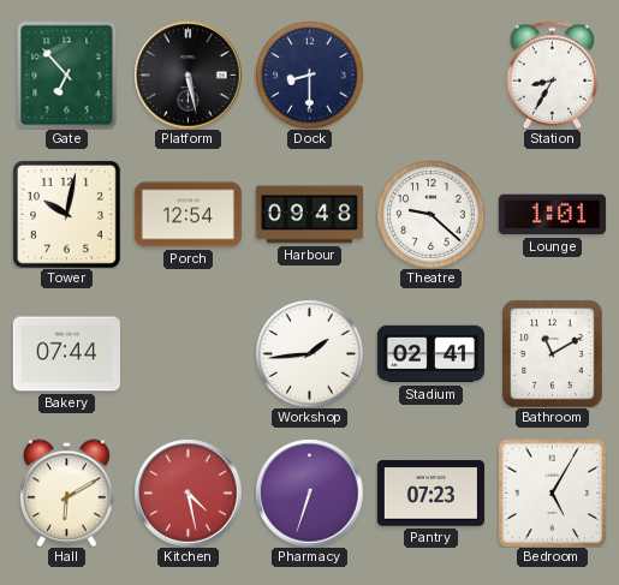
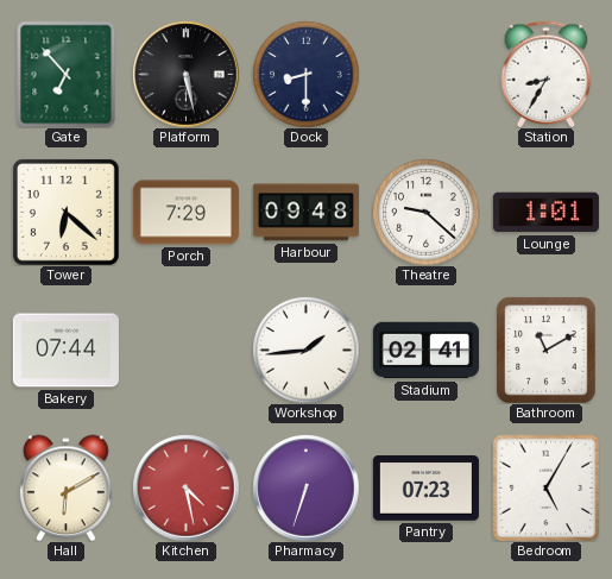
Tower: 10:02 -> 6:22 (65, 212)
Porch: 12:54 -> 7:29 (185, 213)
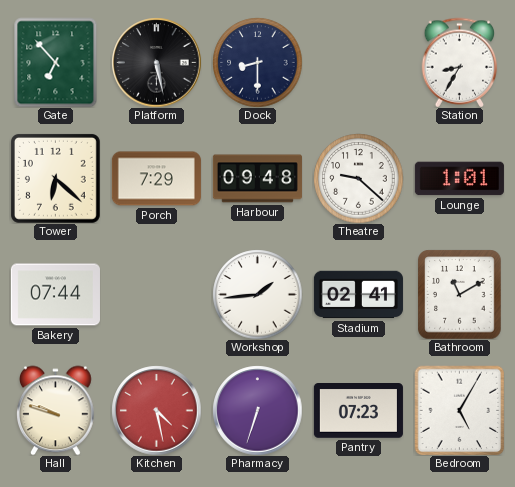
Hall: 6:10 -> 9:48 (56, 410)
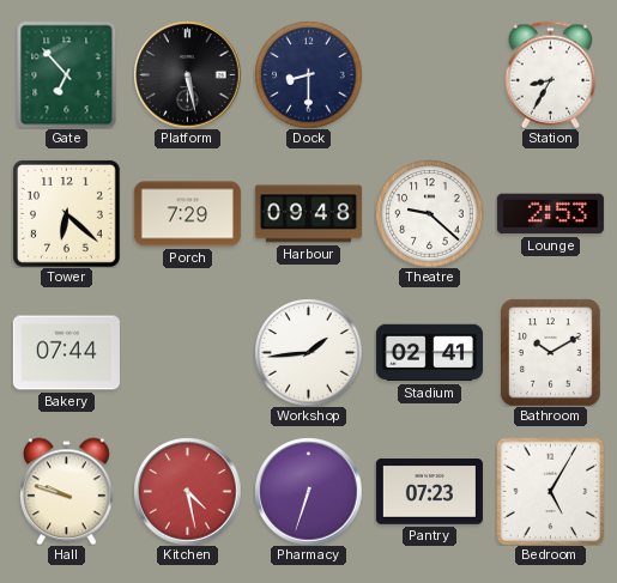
Lounge: 1:01 -> 2:53 (550, 214)
Bathroom: 11:10 -> 10:10 (551, 352)
